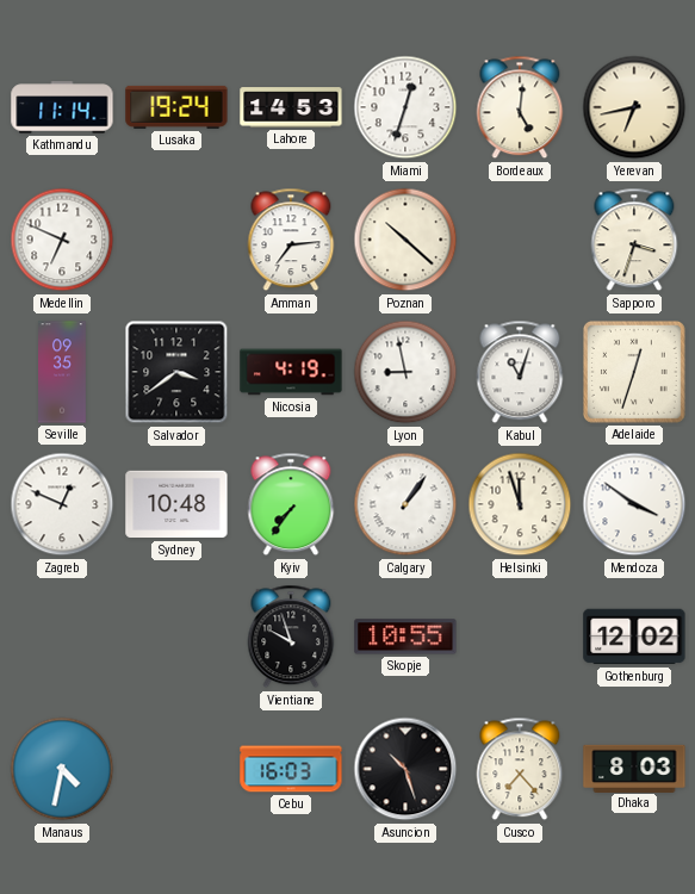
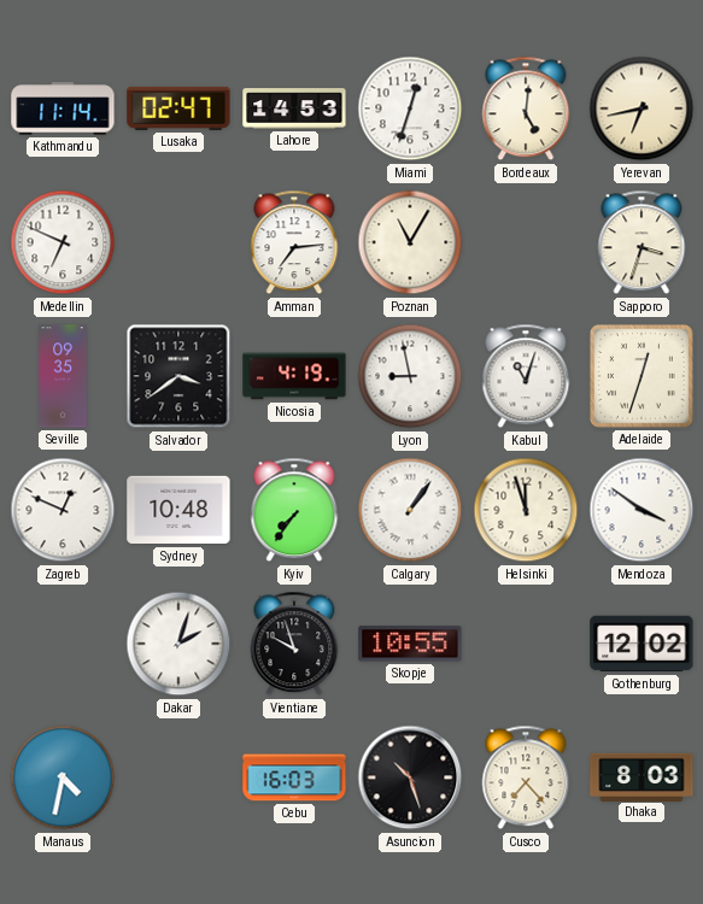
Lusaka: 19:24 -> 02:47 (178, 108)
Poznan: 10:22 -> 11:05 (410, 242)
Dakar: none -> 2:03 (178, 644)
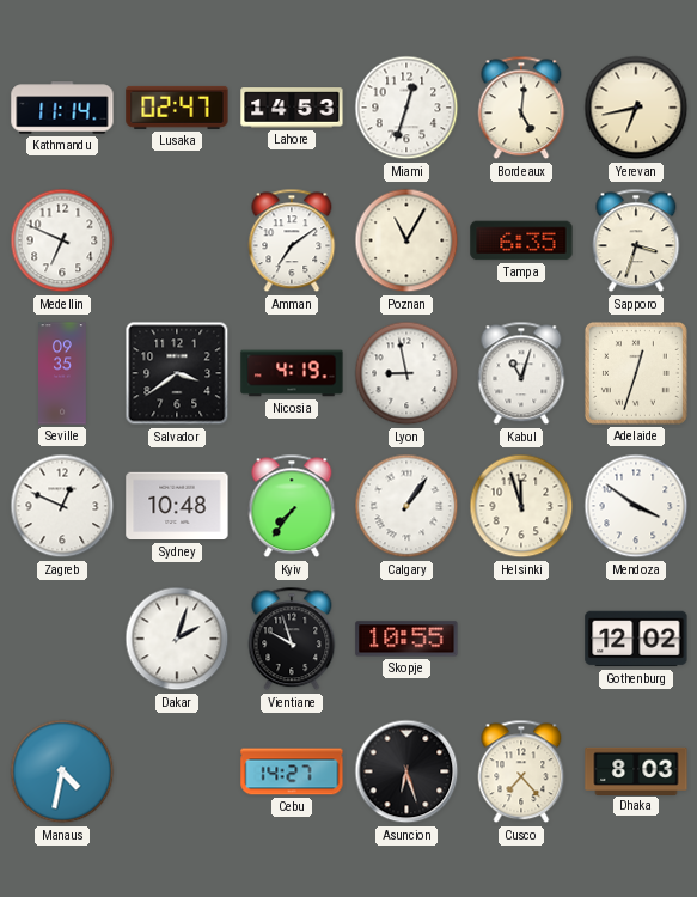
Amman: 7:14 -> 7:09 (292, 240)
Tampa: none -> 6:35 (521, 240)
Cebu: 16:03 -> 14:27 (292, 771)
Asuncion: 10:27 -> 6:27 (406, 771)
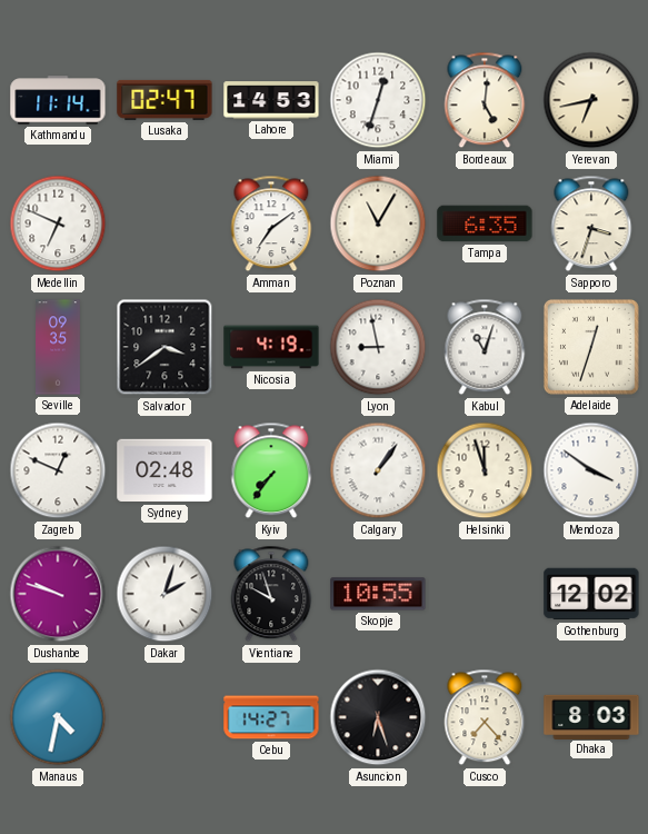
Sydney: 10:48 -> 02:48 (165, 470)
Dushanbe: none -> 9:48 (58, 594)
